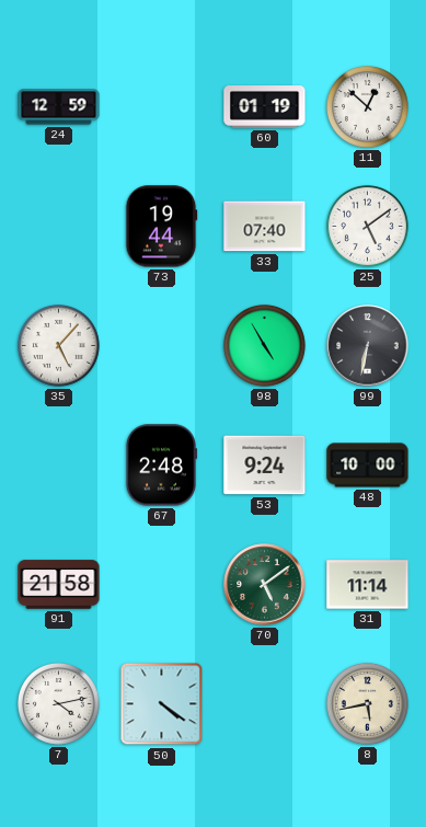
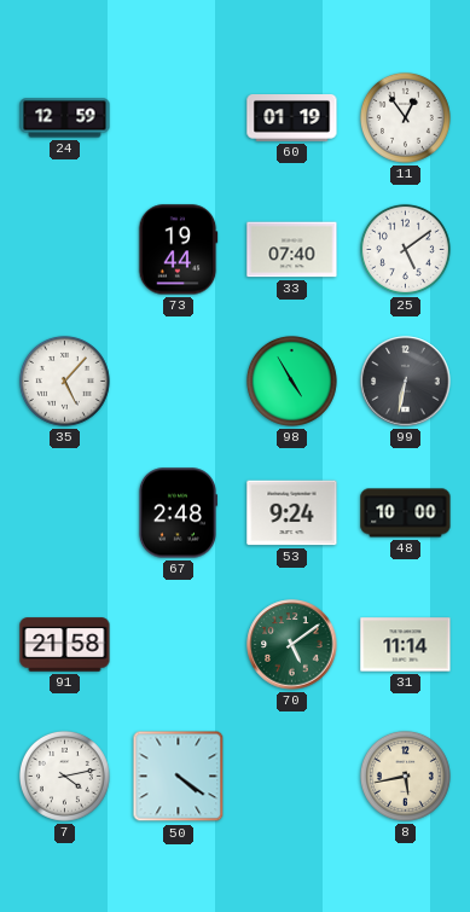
11: 12:52 -> 12:54 (405, 117)
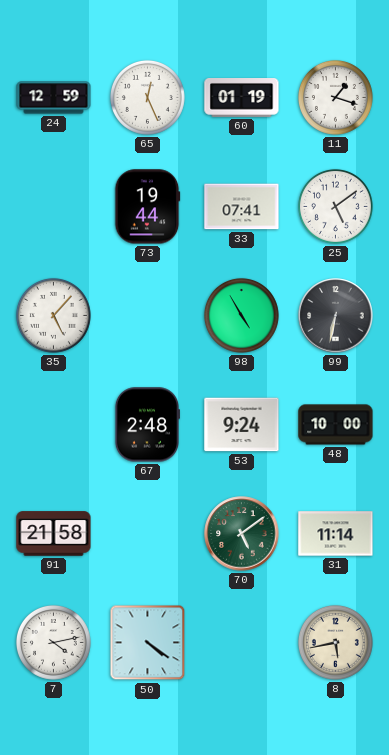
65: none -> 12:26 (147, 97)
11: 12:54 -> 1:18 (335, 97)
33: 07:40 -> 07:41 (242, 207)
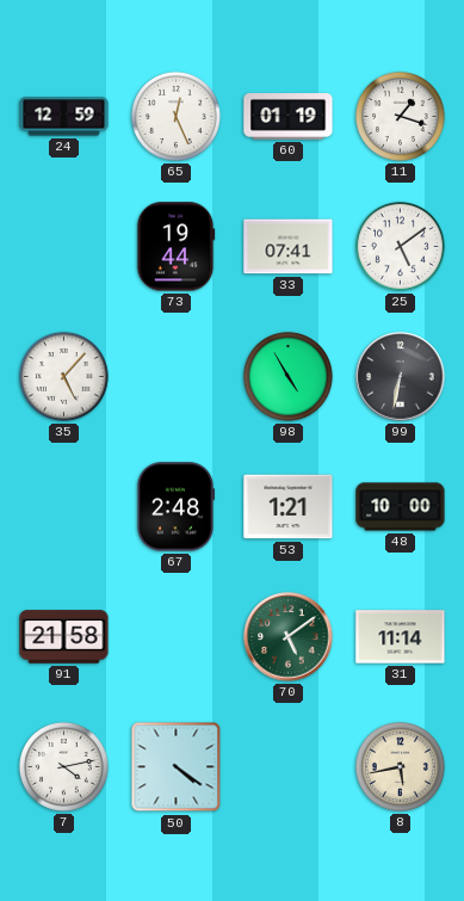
53: 9:24 -> 1:21 (289, 507)
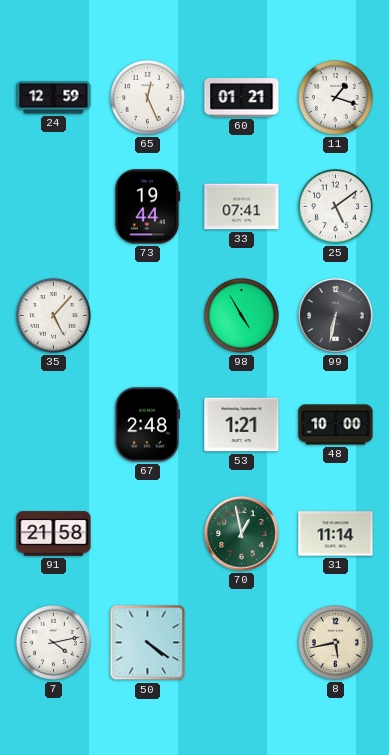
60: 01:19 -> 01:21 (242, 98)
70: 5:09 -> 12:58 (242, 534)
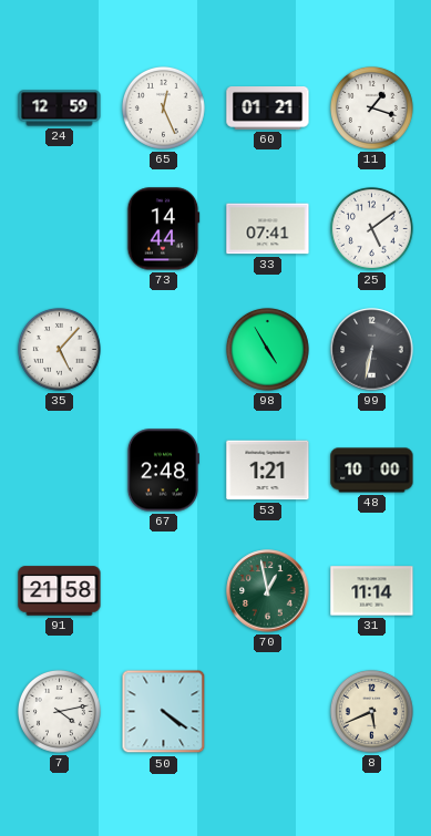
73: 19:44 -> 14:44 (163, 229)
8: 5:43 -> 5:41 (371, 711)
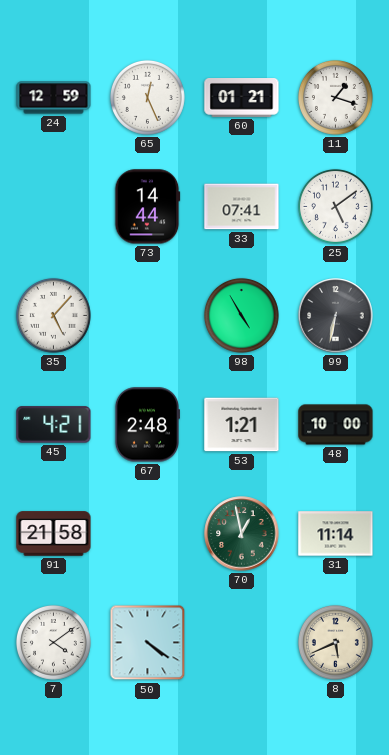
45: none -> 4:21 (54, 425)
7: 4:13 -> 4:09 (53, 642)
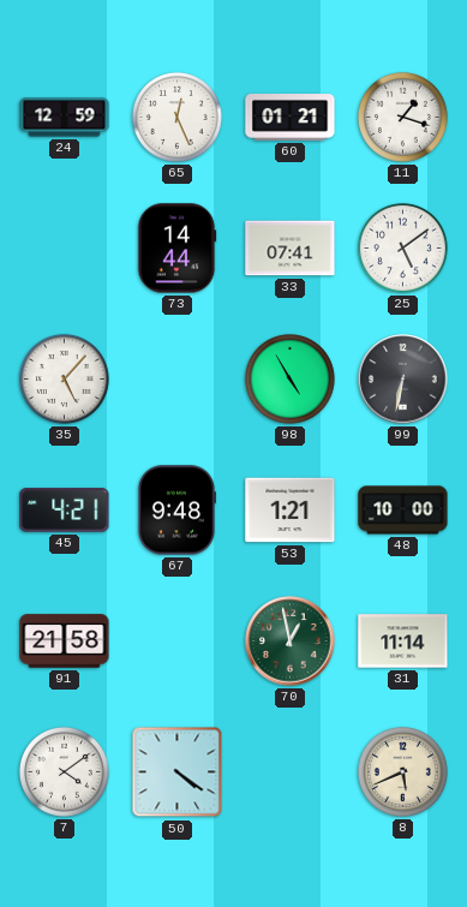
67: 2:48 -> 9:48 (176, 511)
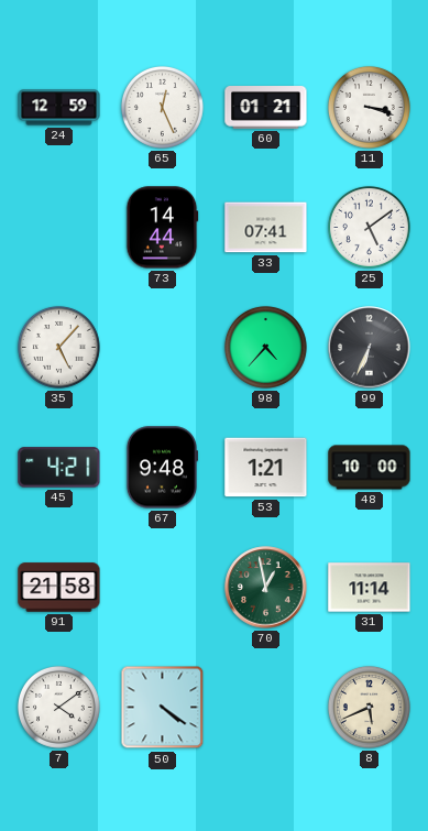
11: 1:18 -> 3:18 (369, 107)
98: 4:55 -> 4:37 (265, 347)
99: 6:32 -> 6:34 (370, 348)
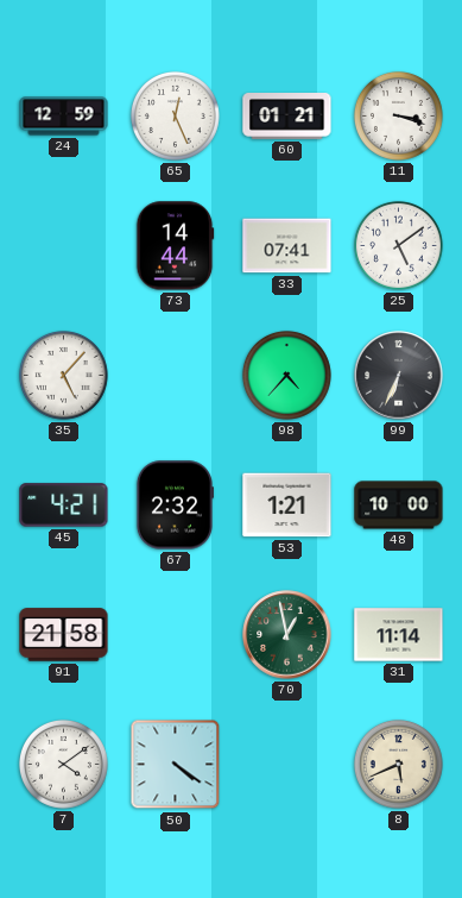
67: 9:48 -> 2:32 (175, 505)
